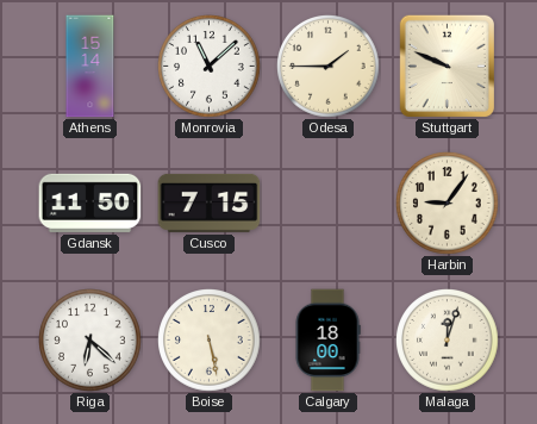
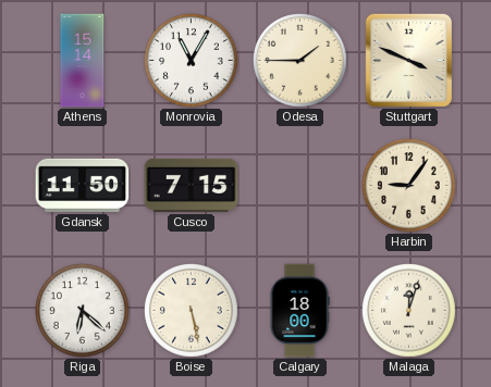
Monrovia: 11:08 -> 11:05 (192, 61)
Stuttgart: 9:49 -> 3:49 (408, 60)
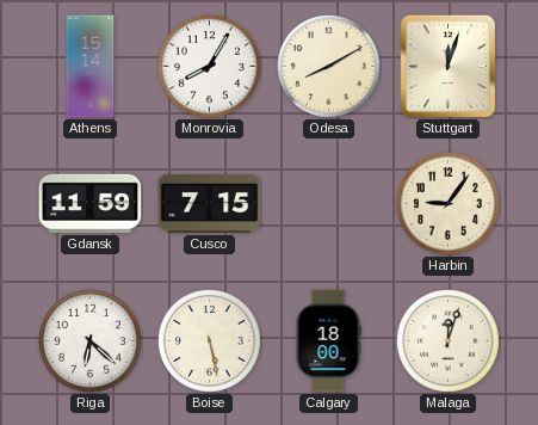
Monrovia: 11:05 -> 8:05 (210, 67)
Odesa: 1:45 -> 8:10 (329, 67)
Stuttgart: 3:49 -> 12:03 (447, 66)
Gdansk: 11:50 -> 11:59 (91, 203)
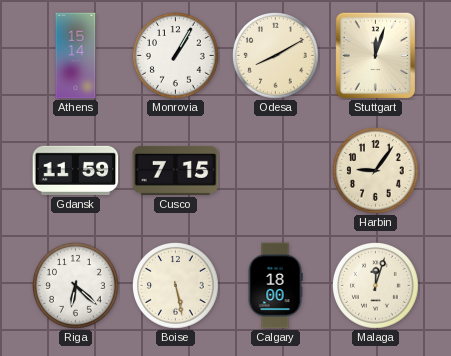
Monrovia: 8:05 -> 1:05 (176, 56)
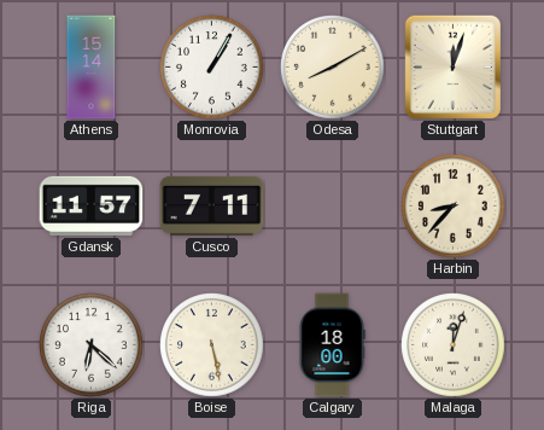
Gdansk: 11:59 -> 11:57 (92, 205)
Cusco: 7:15 -> 7:11 (212, 205)
Harbin: 9:06 -> 8:37 (454, 207)
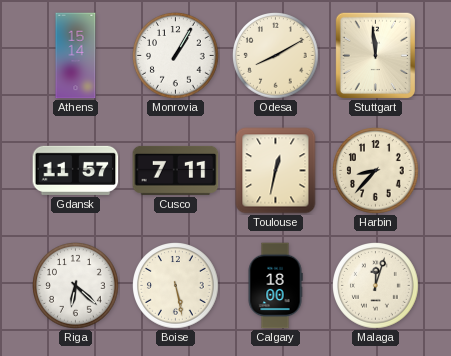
Stuttgart: 12:03 -> 11:59 (375, 55)
Toulouse: none -> 12:32 (276, 171)
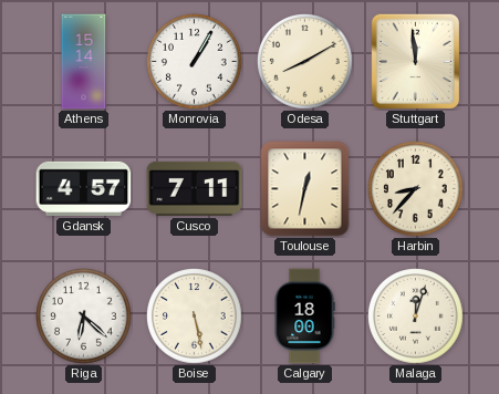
Gdansk: 11:57 -> 4:57 (84, 188)
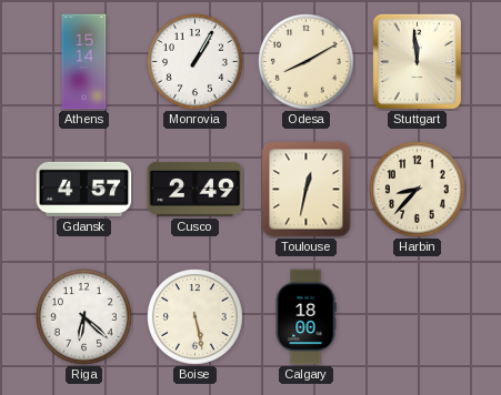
Cusco: 7:11 -> 2:49 (196, 189)
Malaga: 12:03 -> none (416, 317)
